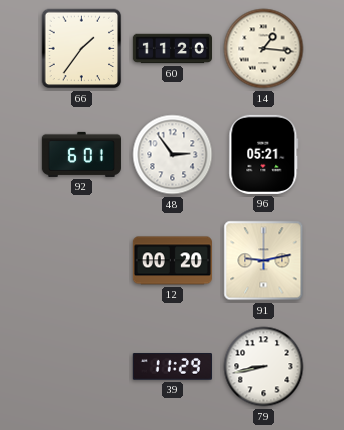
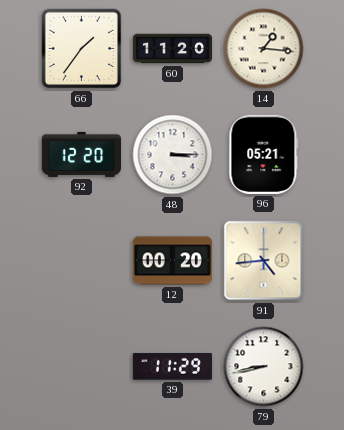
92: 6:01 -> 12:20 (81, 154)
48: 2:54 -> 3:15 (173, 155)
91: 9:13 -> 4:44 (264, 261)
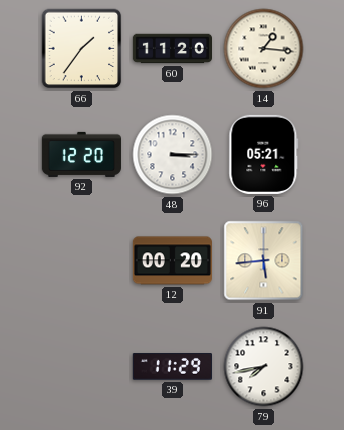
91: 4:44 -> 5:44 (264, 261)
79: 8:43 -> 7:43 (264, 367)
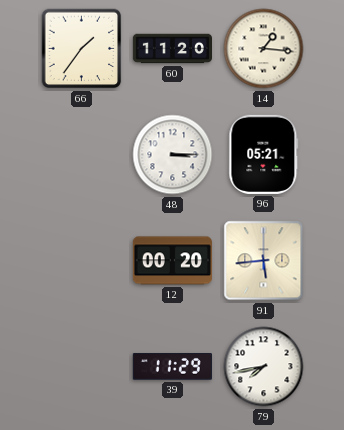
92: 12:20 -> none (81, 154)
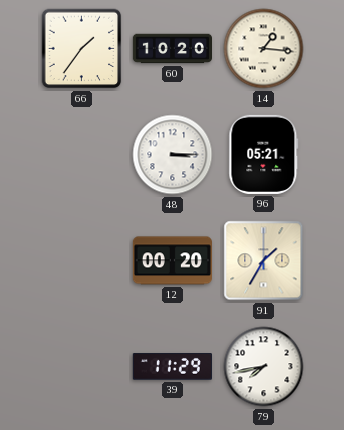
60: 11:20 -> 10:20 (172, 49)
91: 5:44 -> 1:35 (264, 261)
